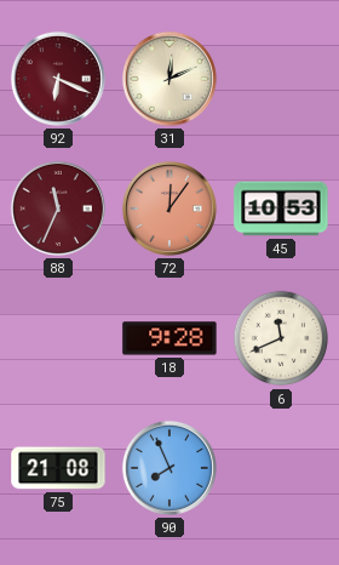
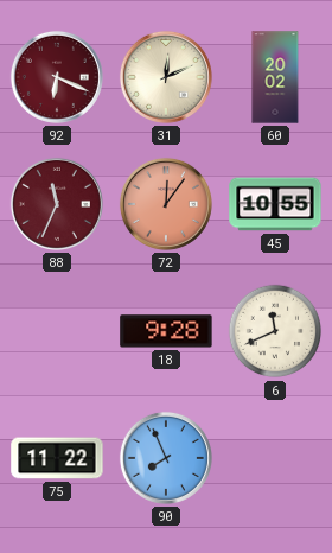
60: none -> 20:02 (275, 77)
45: 10:53 -> 10:55 (275, 204)
75: 21:08 -> 11:22 (57, 458)
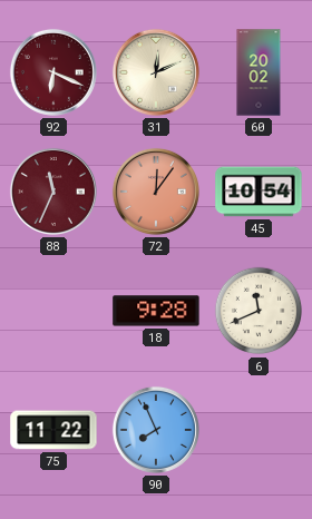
45: 10:55 -> 10:54 (259, 192)
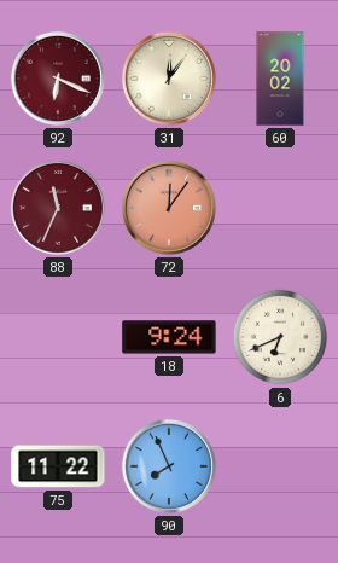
31: 12:11 -> 12:06 (169, 79)
45: 10:54 -> none (259, 192)
18: 9:28 -> 9:24 (169, 337)
6: 11:41 -> 6:41 (280, 337)
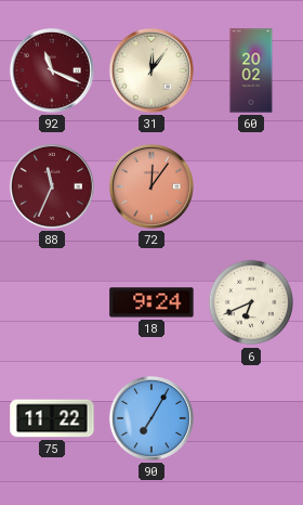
92: 6:19 -> 11:19 (52, 70)
90: 7:56 -> 7:05 (151, 418)
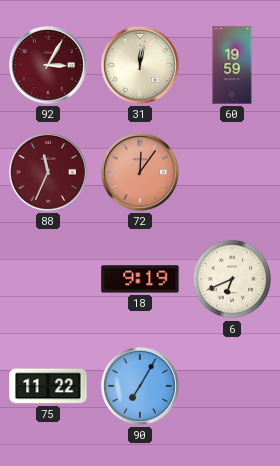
92: 11:19 -> 3:05 (48, 65)
31: 12:06 -> 12:02 (140, 65)
60: 20:02 -> 19:59 (232, 65)
18: 9:24 -> 9:19 (140, 279)
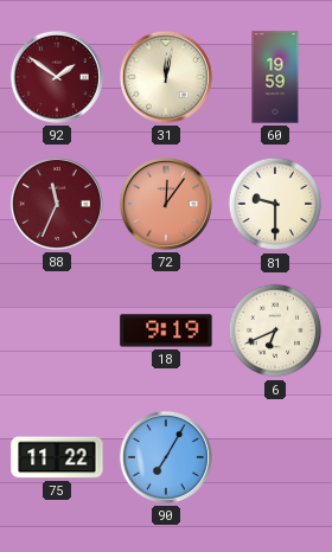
92: 3:05 -> 1:51 (57, 77)
81: none -> 9:30 (275, 204)
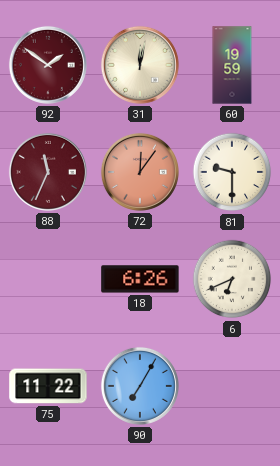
18: 9:19 -> 6:26 (140, 279)
